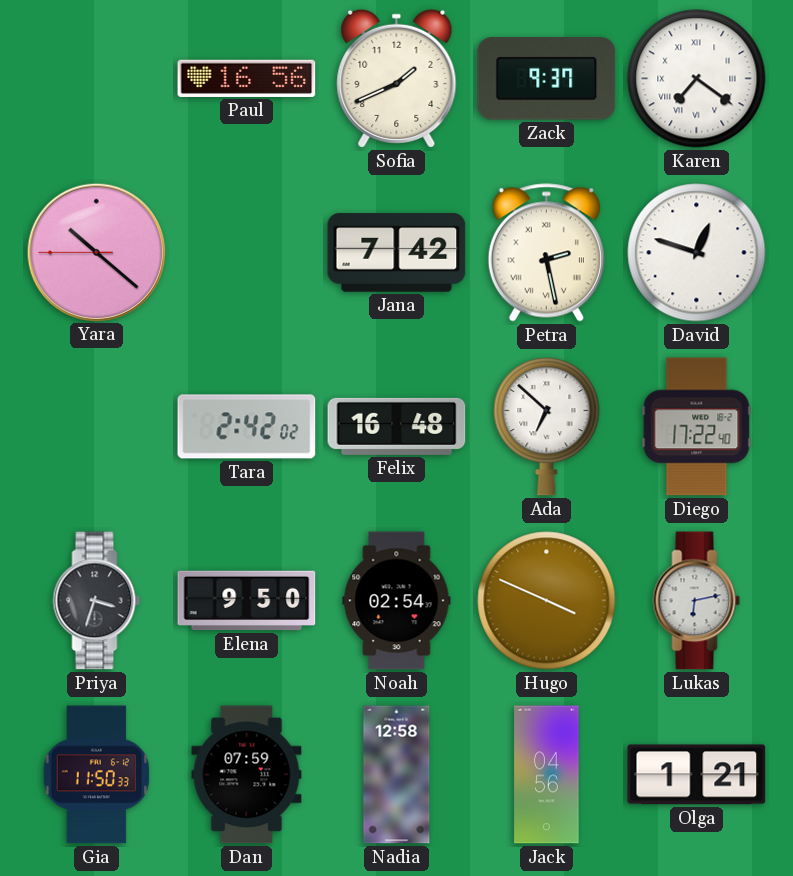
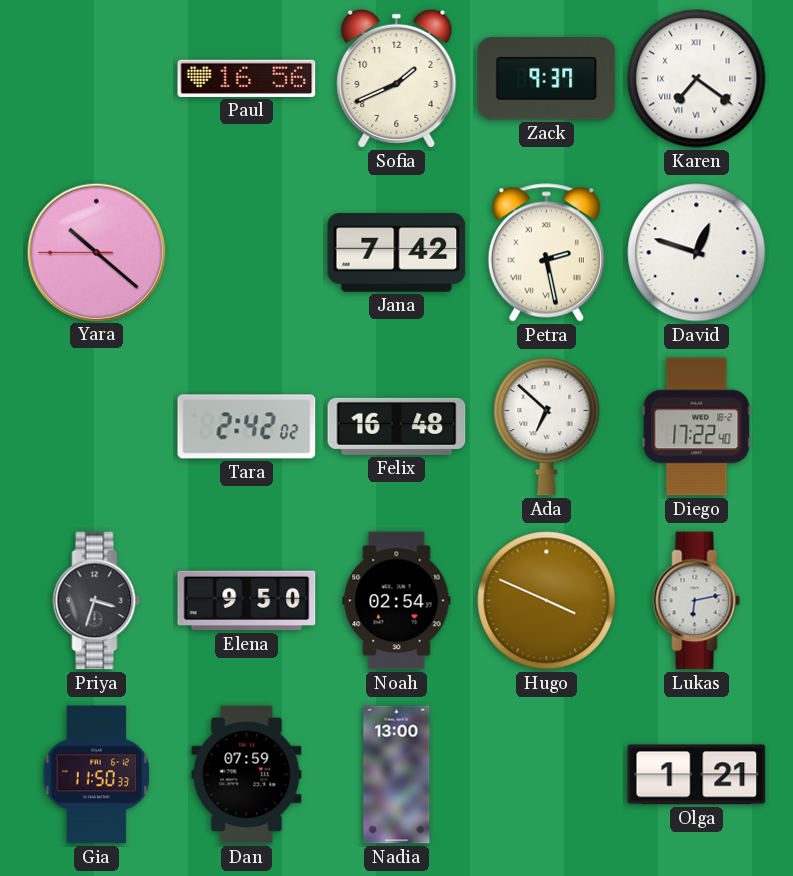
Nadia: 12:58 -> 13:00 (397, 775)
Jack: 04:56 -> none (547, 775)
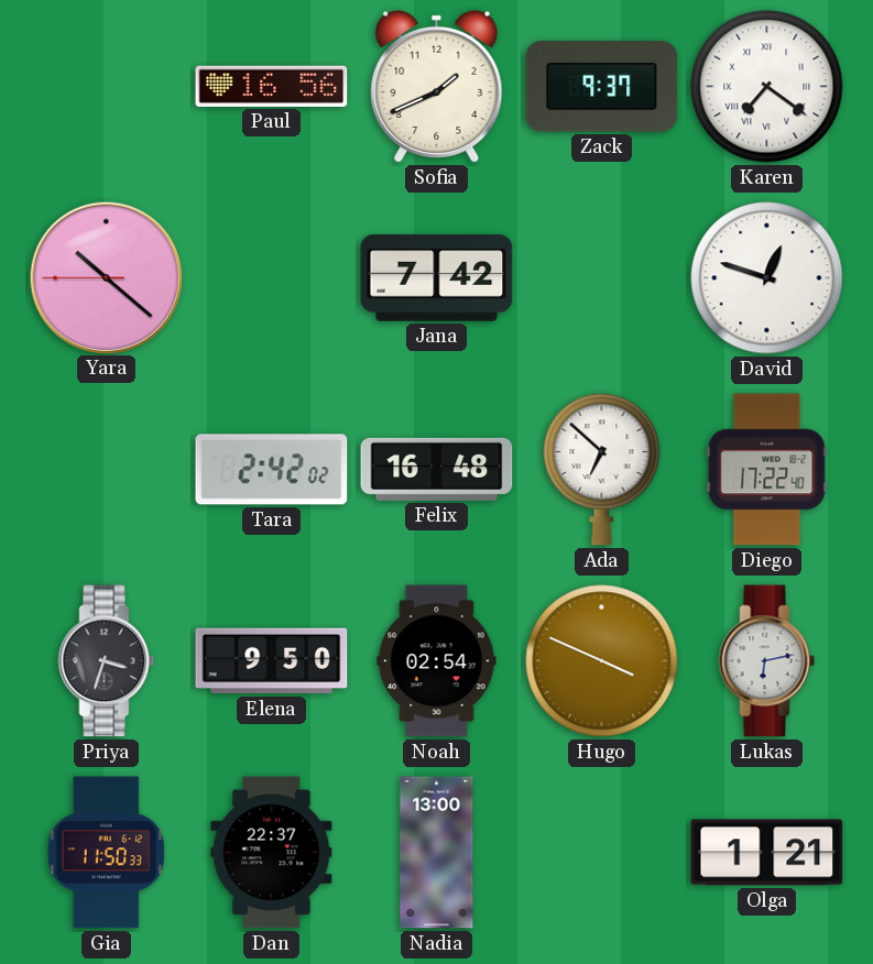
Petra: 2:28 -> none (546, 253)
Dan: 07:59 -> 22:37 (272, 853)
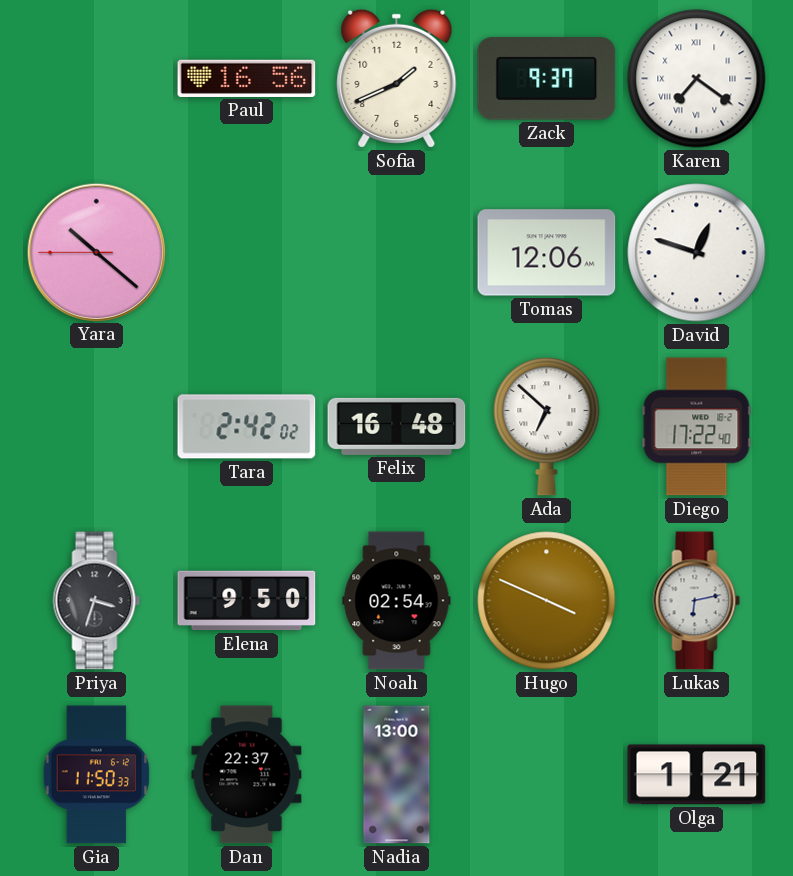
Jana: 7:42 -> none (437, 278)
Tomas: none -> 12:06 (547, 253)
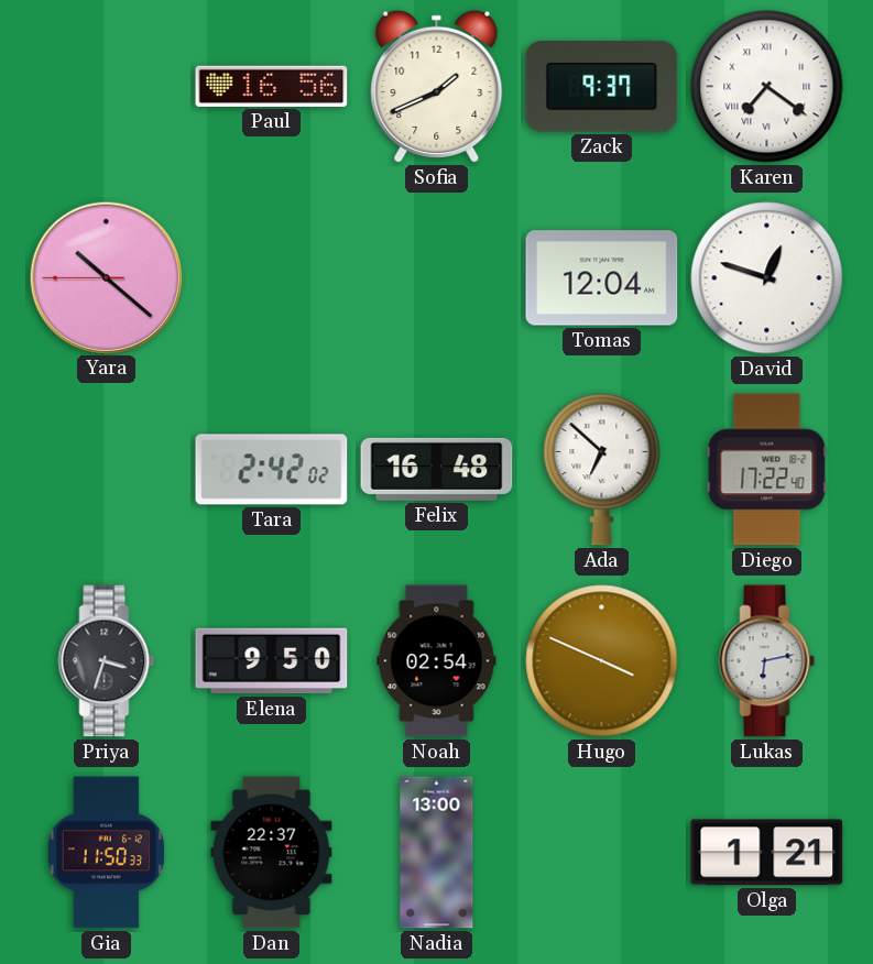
Tomas: 12:06 -> 12:04 (602, 278)
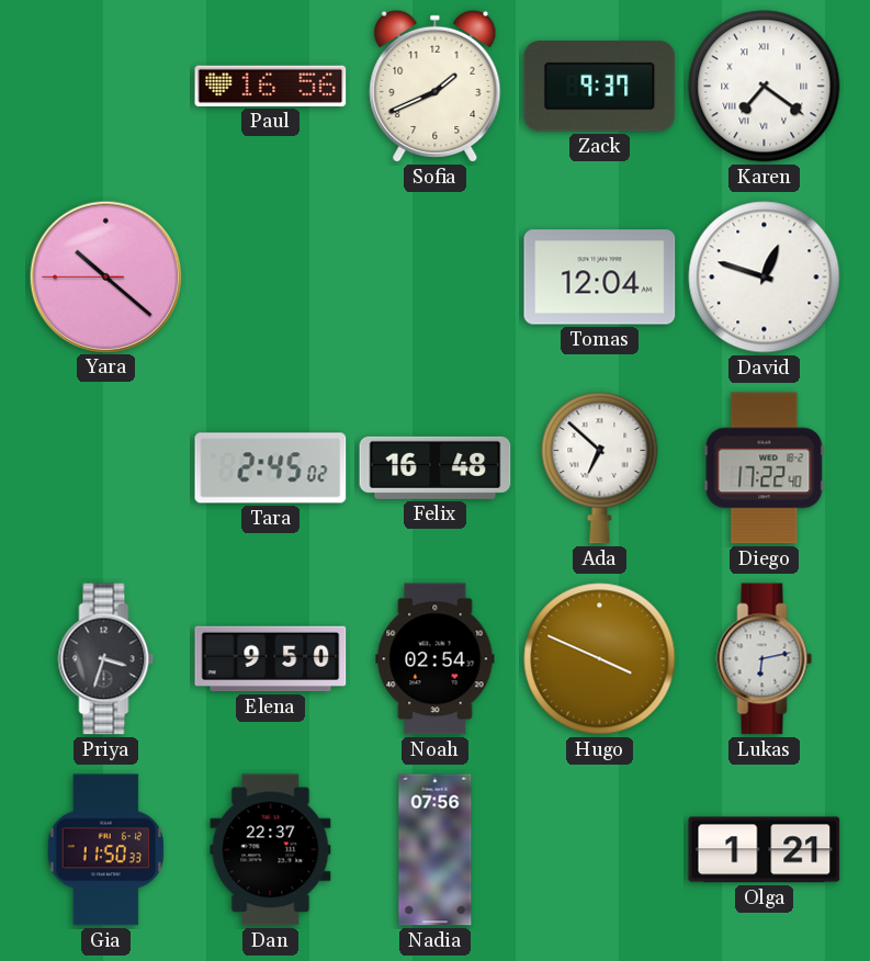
Tara: 2:42 -> 2:45 (271, 468)
Nadia: 13:00 -> 07:56 (436, 850)
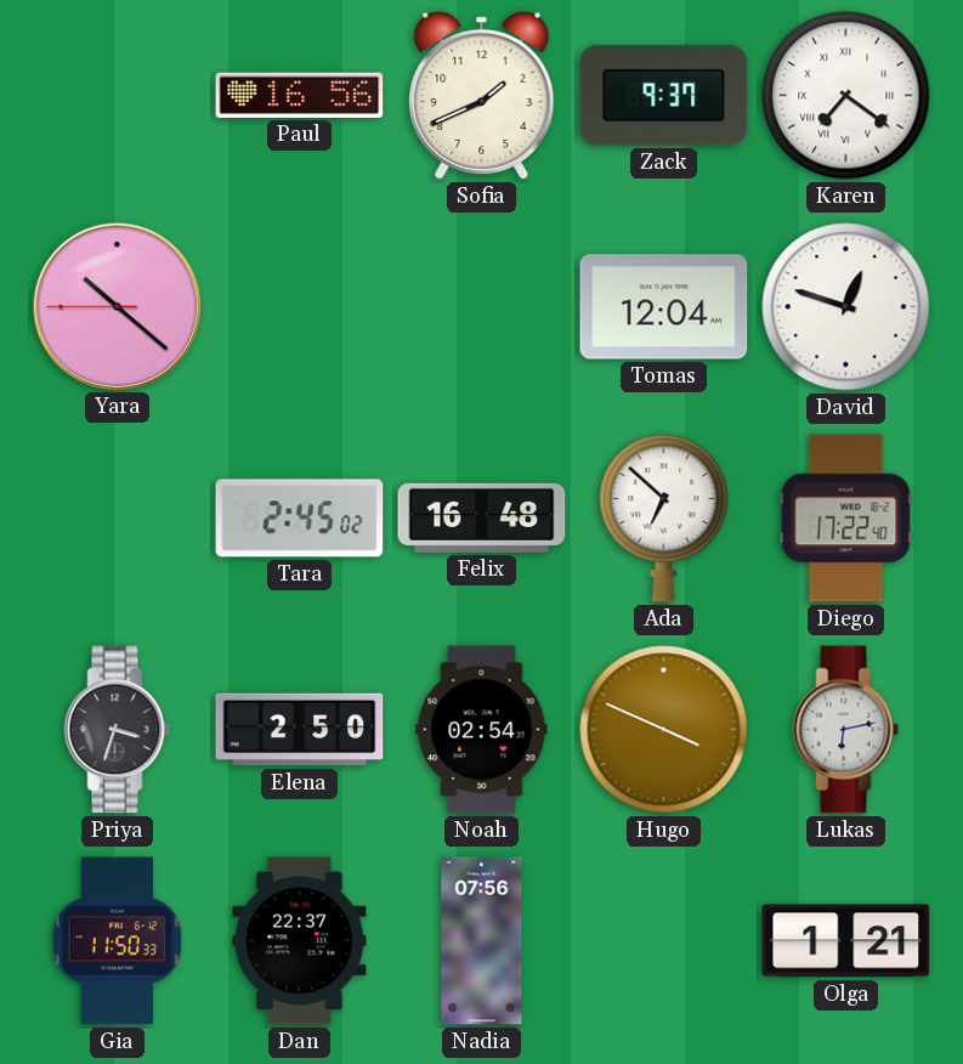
Elena: 9:50 -> 2:50 (300, 730)
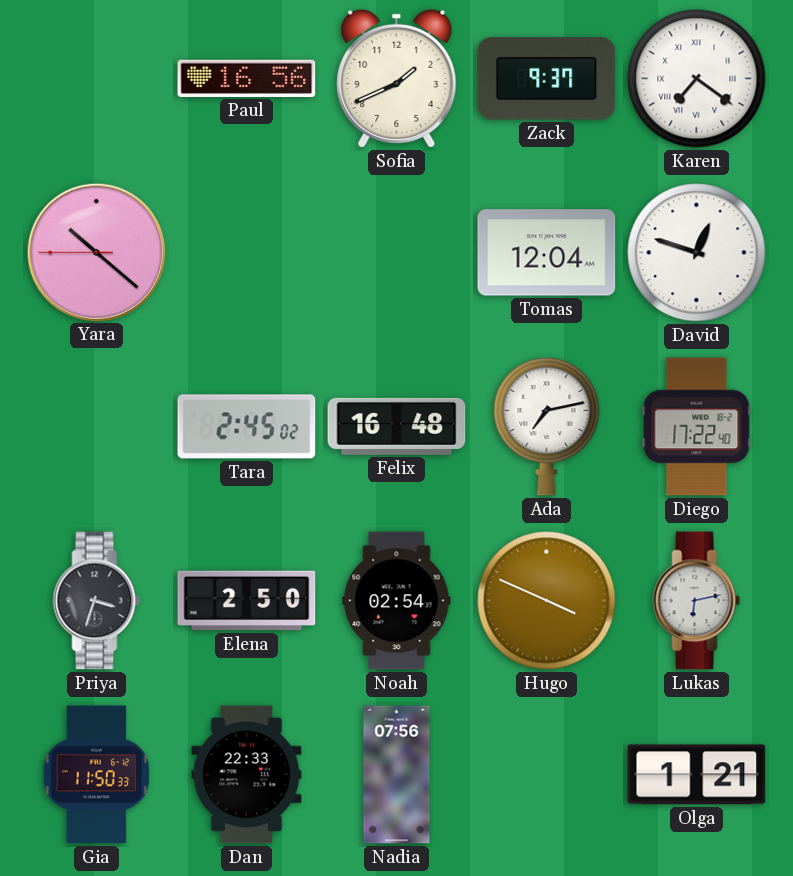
Ada: 6:52 -> 7:13 (547, 426)
Dan: 22:37 -> 22:33 (247, 775)
